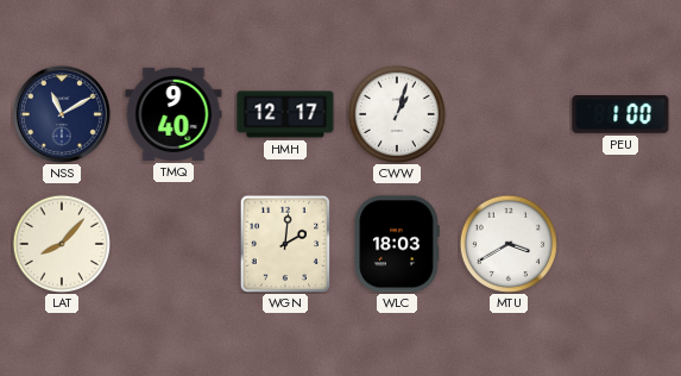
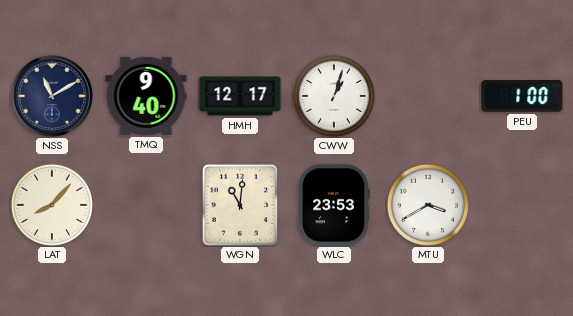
WGN: 2:01 -> 11:01 (240, 205)
WLC: 18:03 -> 23:53 (334, 205)
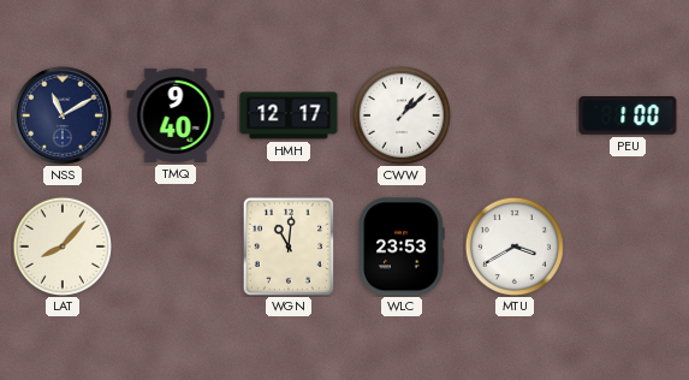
CWW: 1:03 -> 1:08 (400, 114)
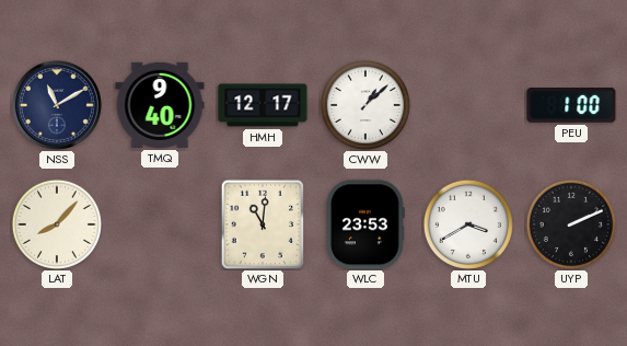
UYP: none -> 2:11 (570, 223)
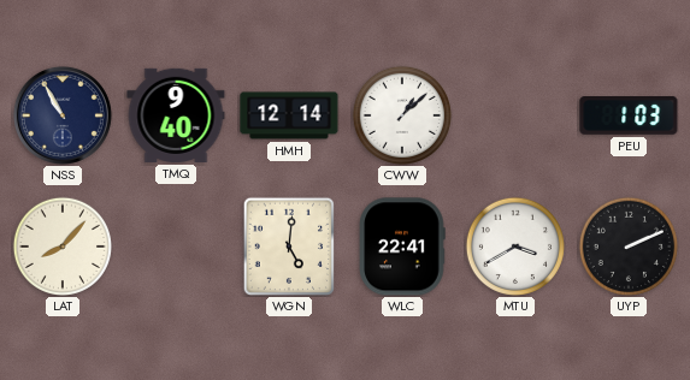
NSS: 11:10 -> 10:55 (63, 115)
HMH: 12:17 -> 12:14 (289, 115)
PEU: 1:00 -> 1:03 (629, 117)
WGN: 11:01 -> 5:01 (289, 247)
WLC: 23:53 -> 22:41 (402, 247)
